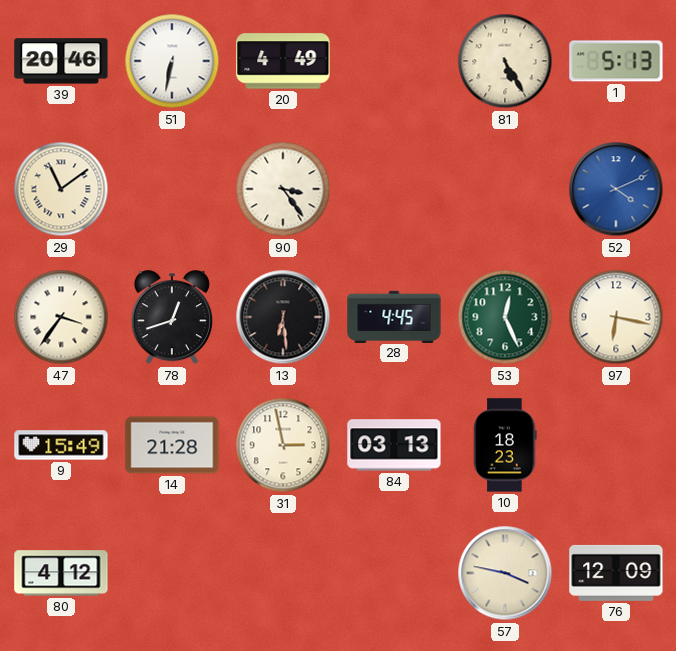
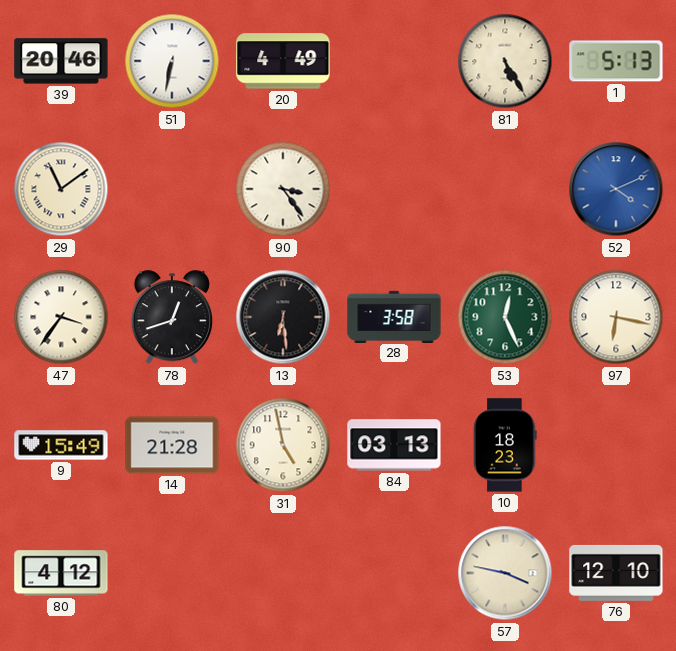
28: 4:45 -> 3:58 (394, 316)
31: 2:58 -> 4:58 (283, 445)
76: 12:09 -> 12:10 (616, 573)
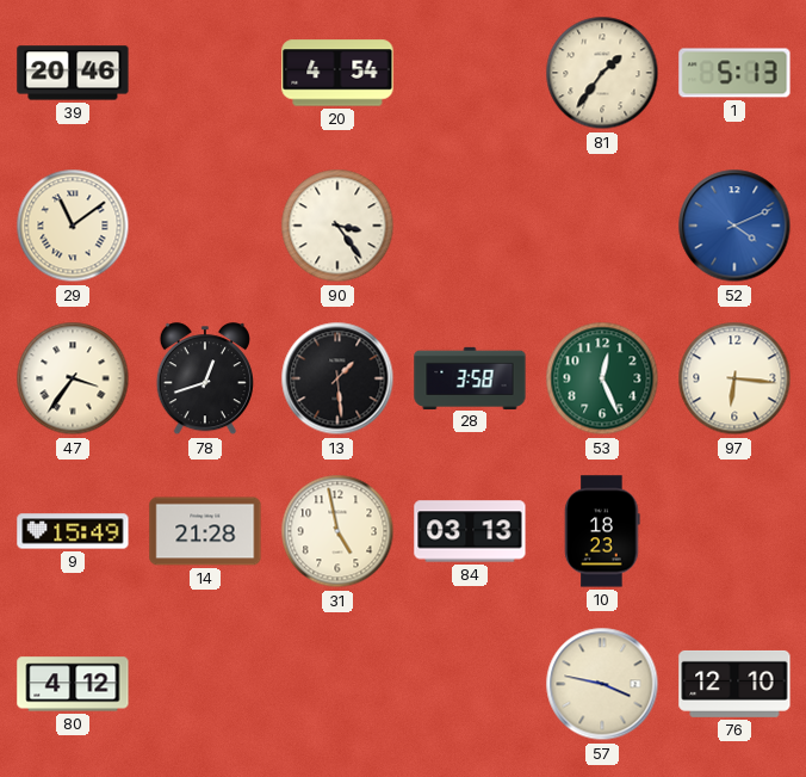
51: 6:32 -> none (172, 61)
20: 4:49 -> 4:54 (337, 73)
81: 5:25 -> 1:36 (602, 73)
13: 6:29 -> 1:29 (337, 378)
97: 6:17 -> 6:16 (734, 378)
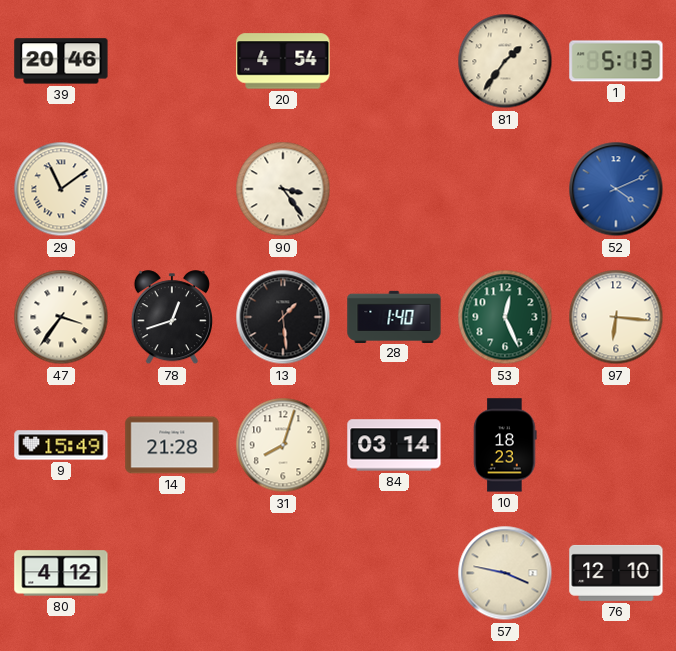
28: 3:58 -> 1:40 (394, 316)
31: 4:58 -> 8:03 (283, 445)
84: 03:13 -> 03:14 (394, 445)
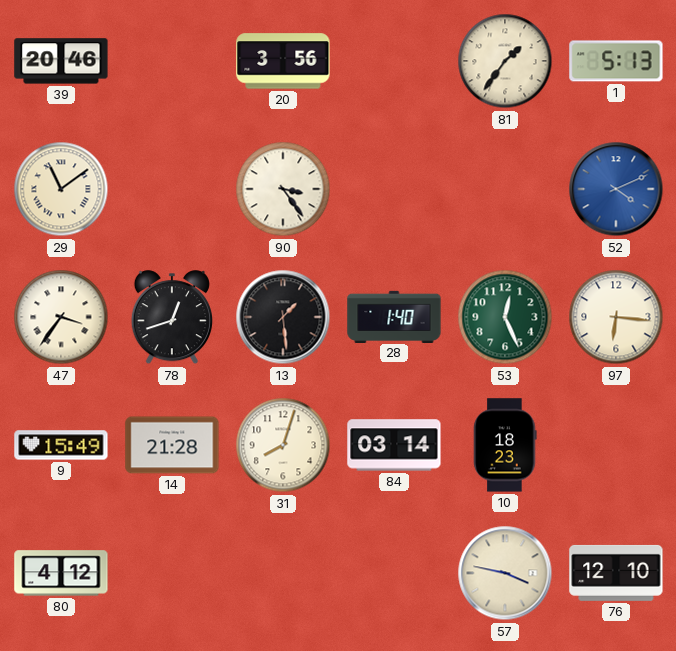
20: 4:54 -> 3:56 (283, 61)
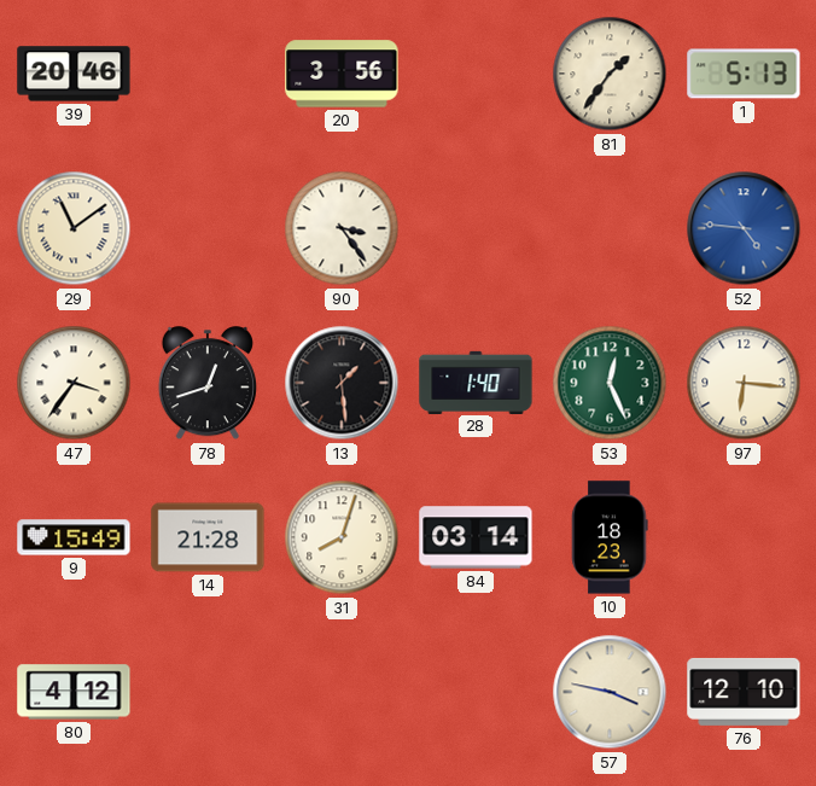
52: 4:11 -> 4:46 (744, 228)
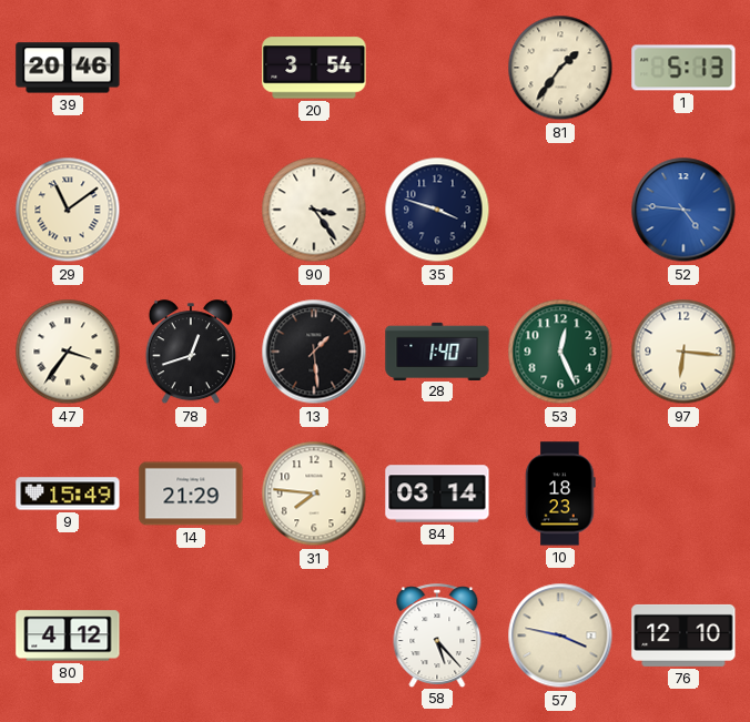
20: 3:56 -> 3:54 (314, 68)
35: none -> 3:48 (437, 210)
14: 21:28 -> 21:29 (191, 494)
31: 8:03 -> 7:46 (314, 494)
58: none -> 5:23 (437, 635)
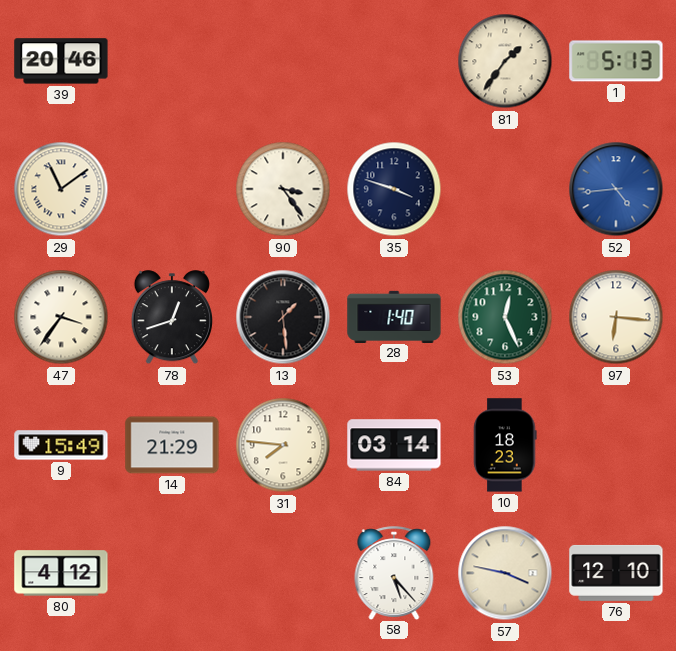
20: 3:54 -> none (314, 68)
52: 4:46 -> 4:44 (616, 189)
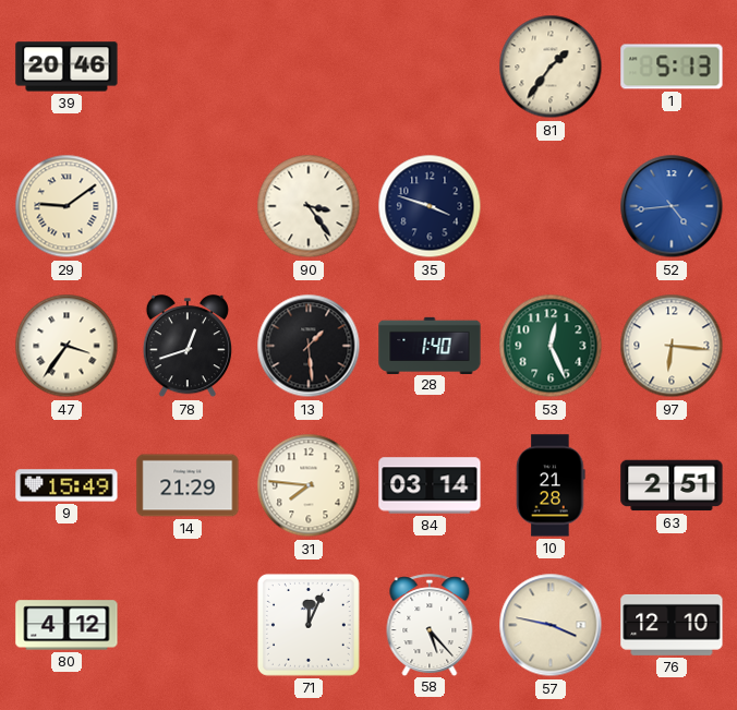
29: 11:09 -> 9:09 (67, 206)
10: 18:23 -> 21:28 (551, 485)
63: none -> 2:51 (672, 485)
71: none -> 12:04 (309, 625)
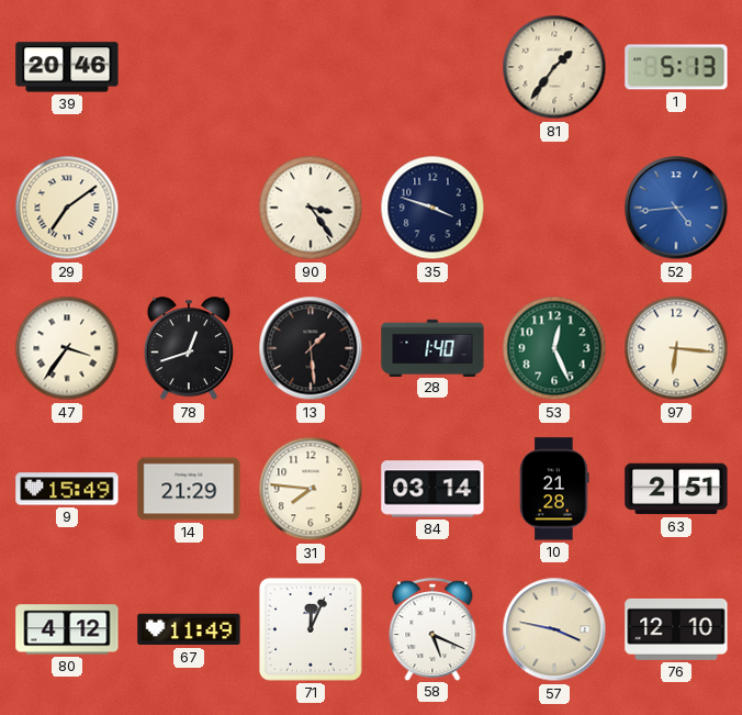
29: 9:09 -> 7:09 (67, 208)
67: none -> 11:49 (189, 629)
58: 5:23 -> 5:19 (432, 629)
